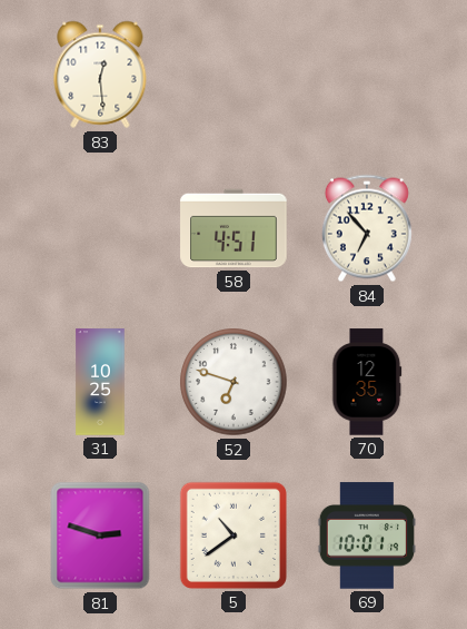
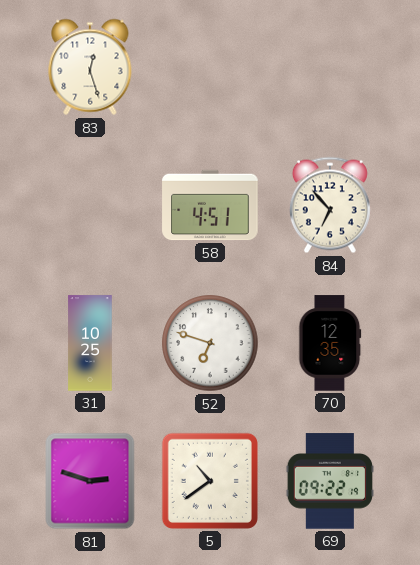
83: 12:29 -> 12:27 (90, 67)
69: 10:01 -> 09:22 (329, 481)
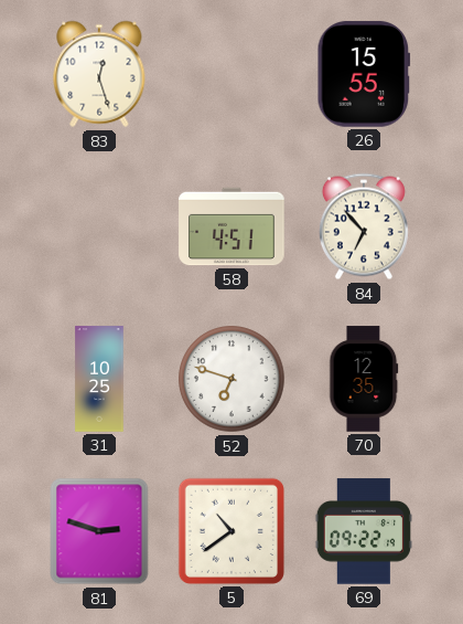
26: none -> 15:55 (364, 74)
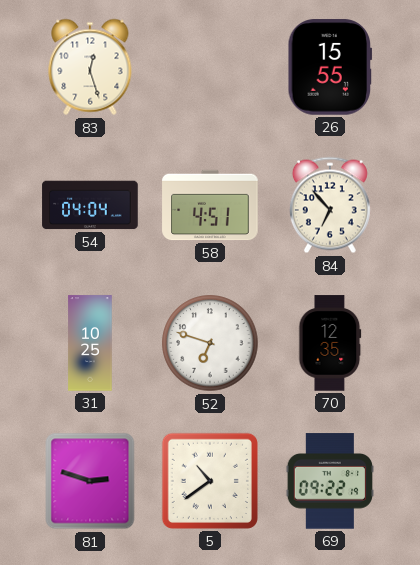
54: none -> 04:04 (90, 205)
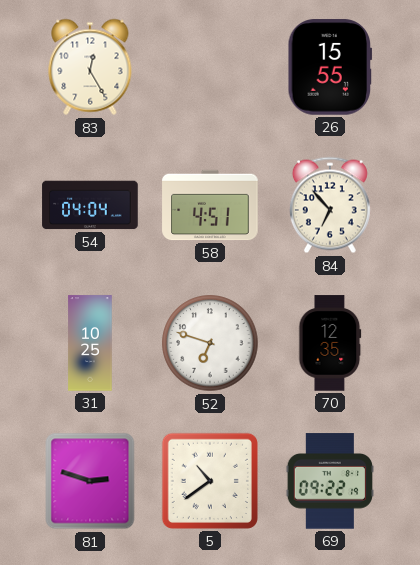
83: 12:27 -> 12:25 (90, 67)
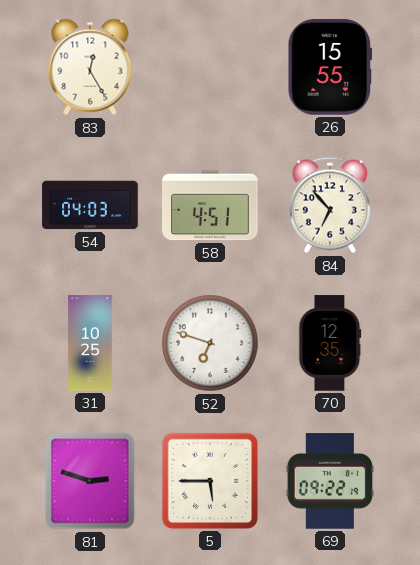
54: 04:04 -> 04:03 (90, 205)
5: 10:39 -> 5:45 (210, 481)
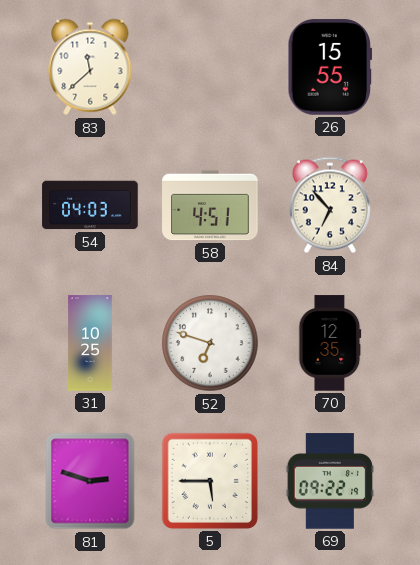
83: 12:25 -> 11:38 (90, 67)
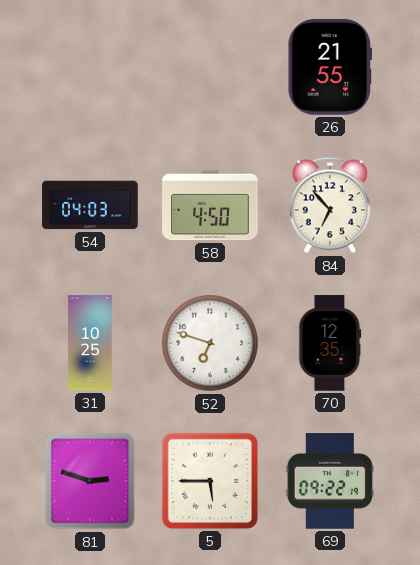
83: 11:38 -> none (90, 67)
26: 15:55 -> 21:55 (330, 67)
58: 4:51 -> 4:50 (210, 205)
